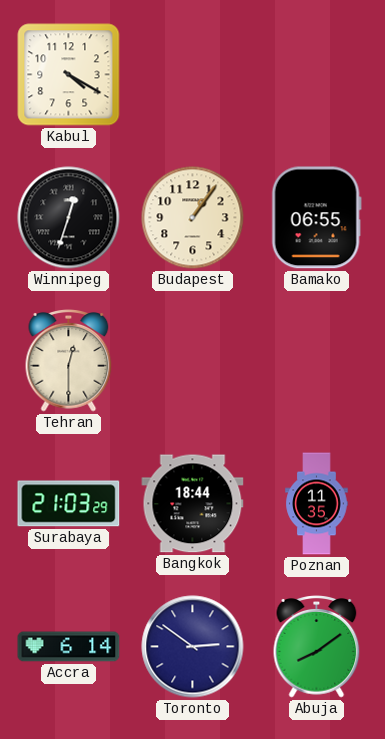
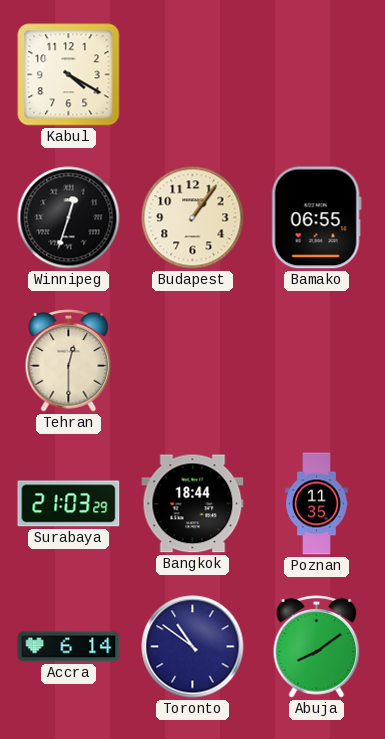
Toronto: 2:51 -> 10:51 (193, 647)
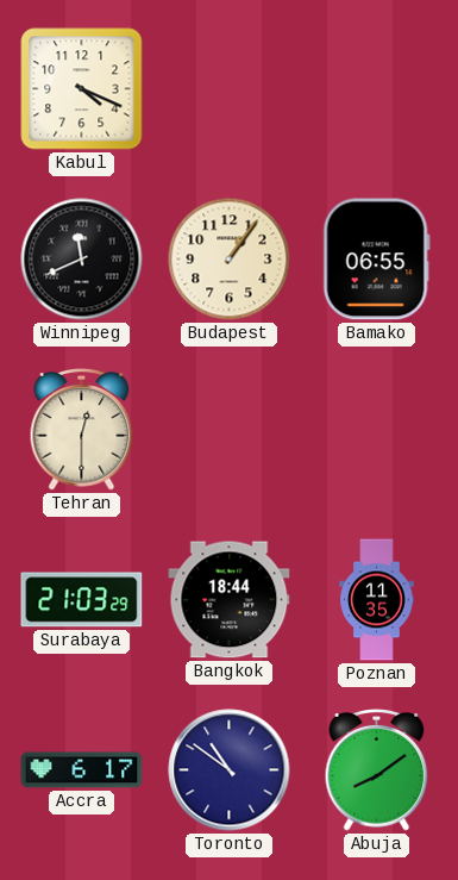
Kabul: 4:20 -> 4:19 (82, 89)
Winnipeg: 12:33 -> 11:41 (82, 260)
Accra: 6:14 -> 6:17 (82, 770)
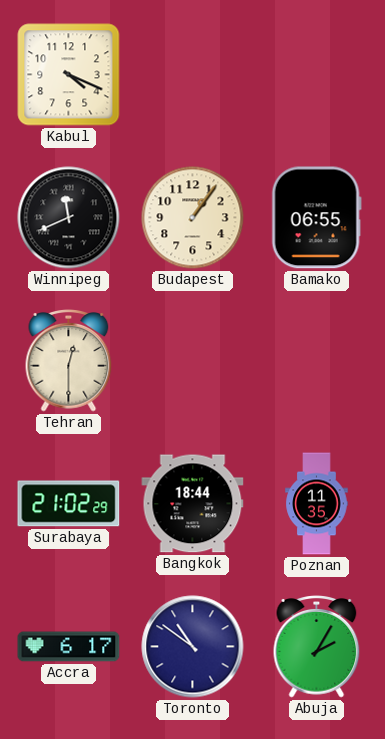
Surabaya: 21:03 -> 21:02 (69, 504)
Abuja: 8:09 -> 2:05 (317, 647)
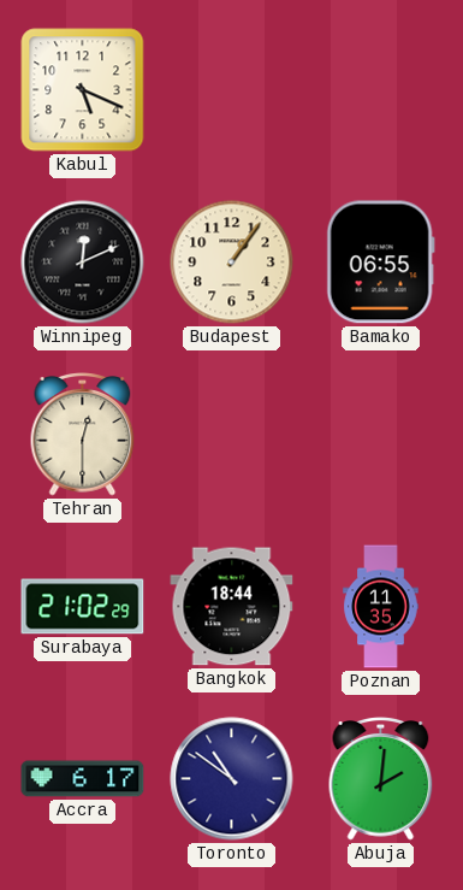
Kabul: 4:19 -> 5:19 (83, 90)
Winnipeg: 11:41 -> 12:11 (83, 263)
Abuja: 2:05 -> 2:01 (381, 779)
